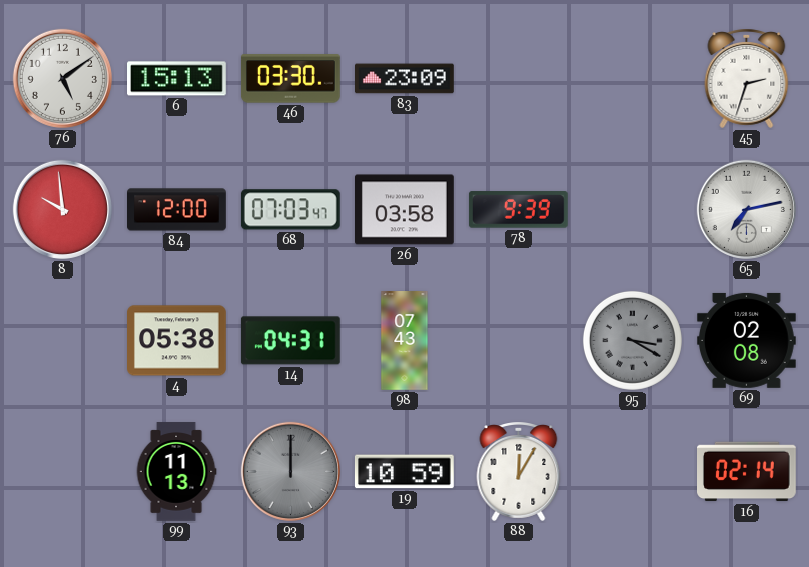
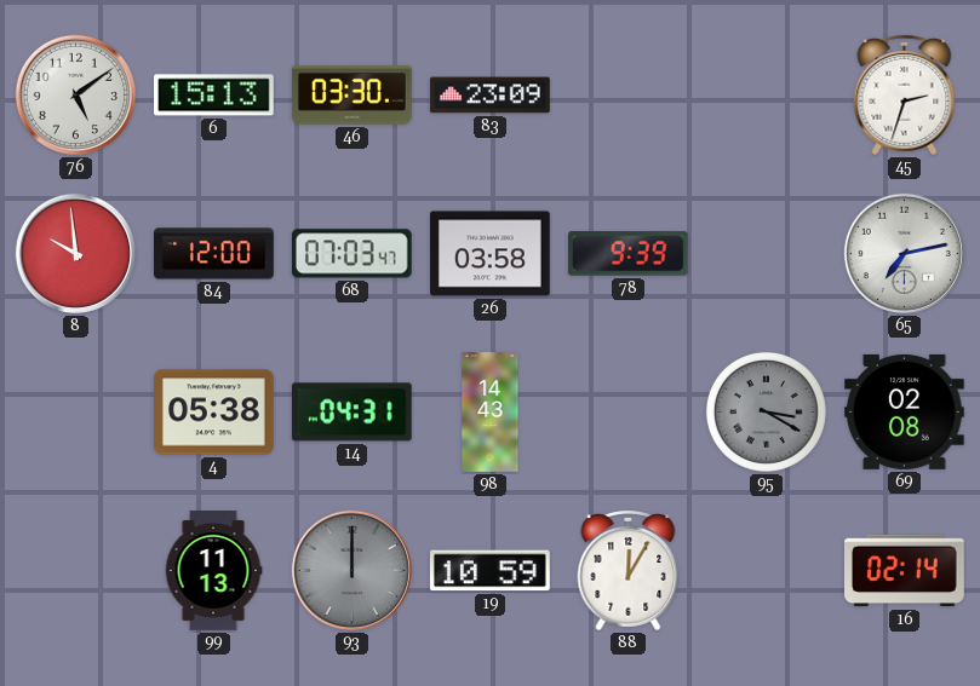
98: 07:43 -> 14:43 (491, 413)
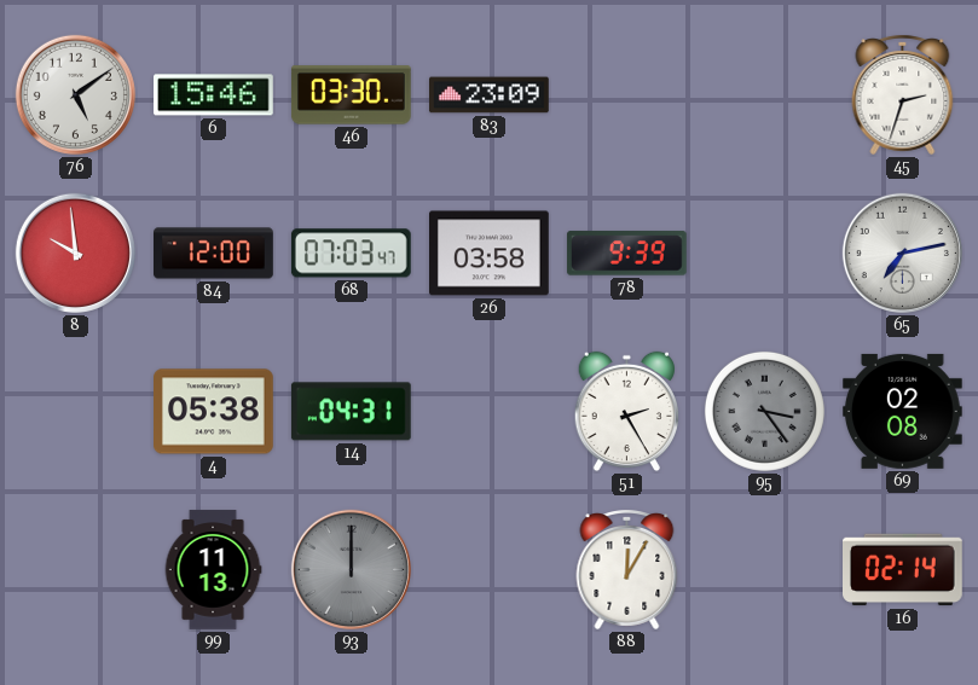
6: 15:13 -> 15:46 (214, 95)
98: 14:43 -> none (491, 413)
51: none -> 2:25 (626, 412)
95: 3:20 -> 3:24 (764, 411)
19: 10:59 -> none (489, 571)
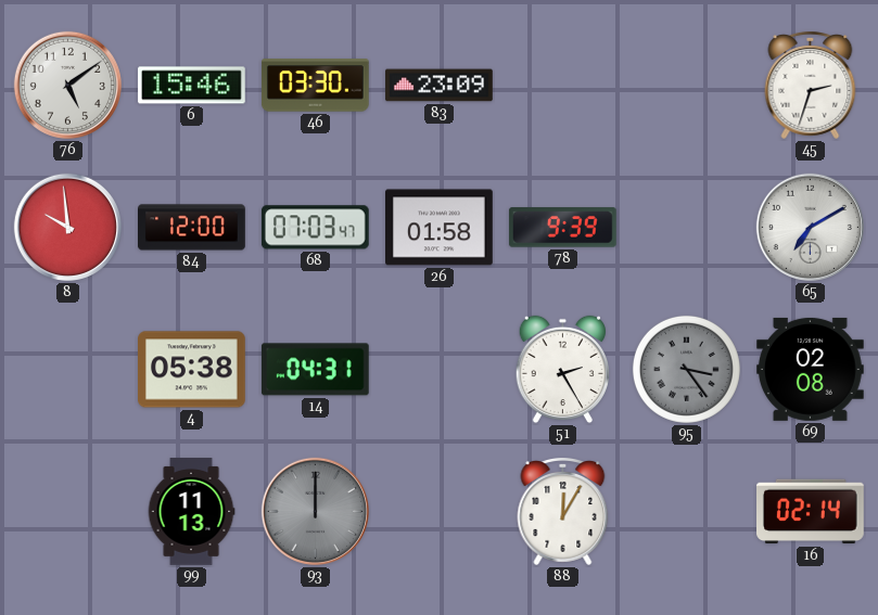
26: 03:58 -> 01:58 (440, 228)
65: 7:13 -> 7:10 (810, 227)
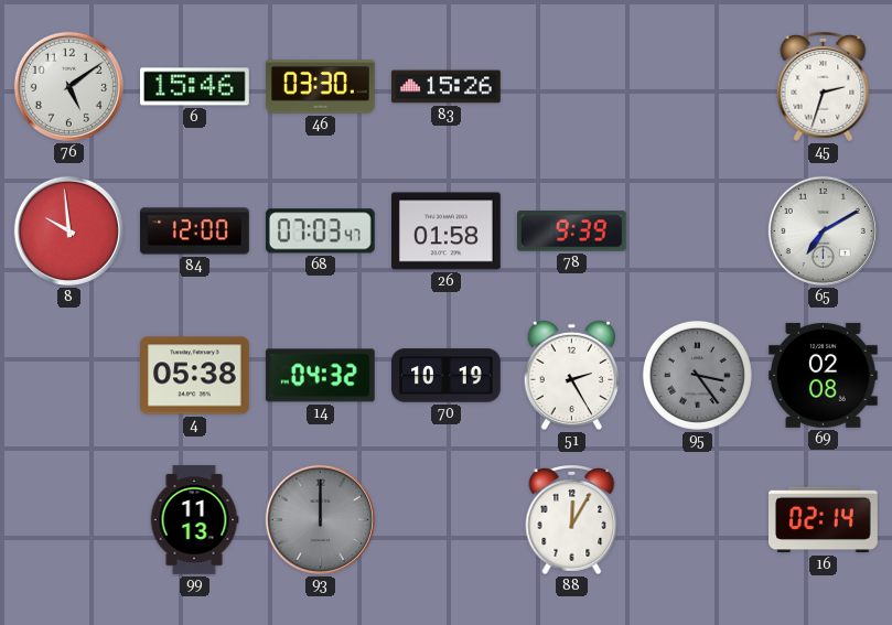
83: 23:09 -> 15:26 (447, 87)
14: 04:31 -> 04:32 (320, 376)
70: none -> 10:19 (447, 376)
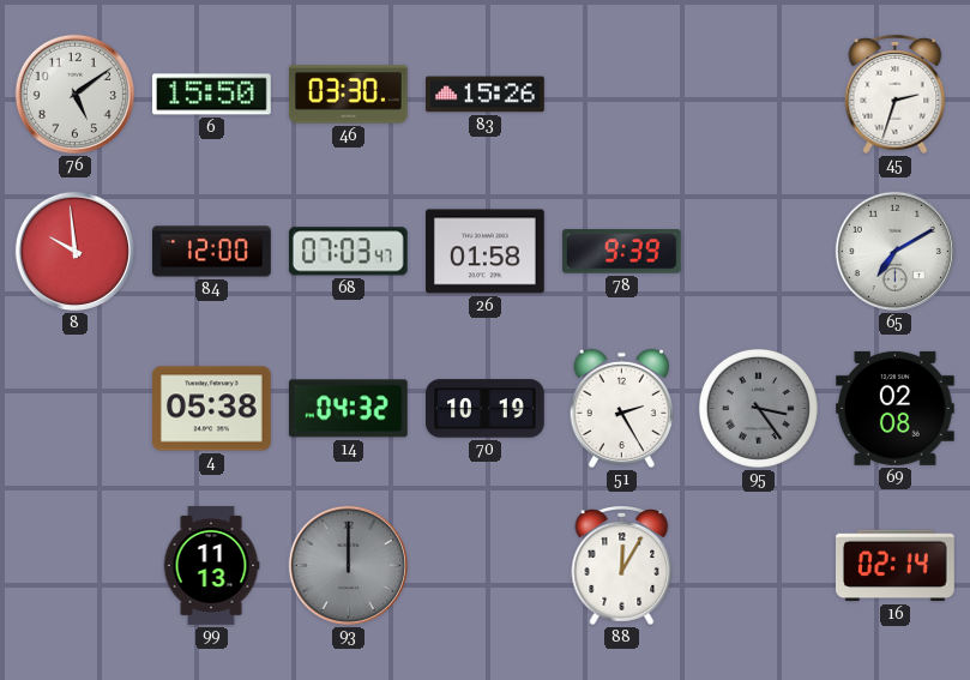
6: 15:46 -> 15:50 (212, 95)
